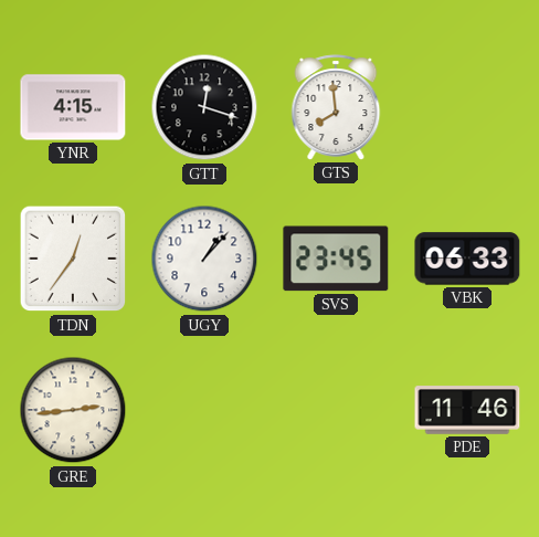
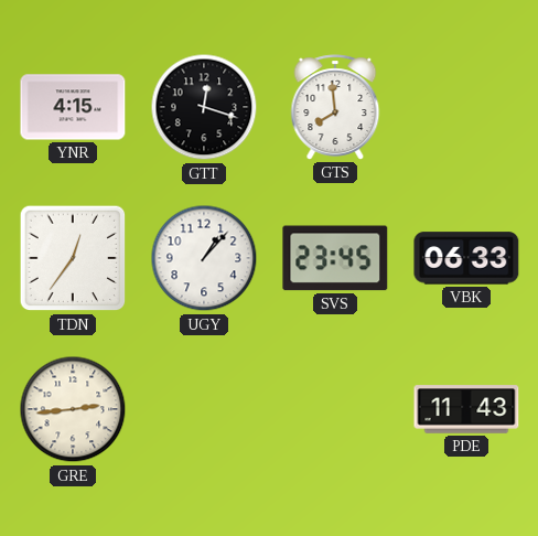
PDE: 11:46 -> 11:43 (466, 409)
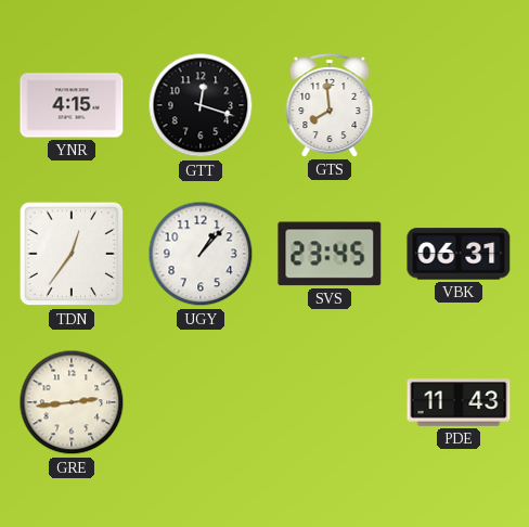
VBK: 06:33 -> 06:31 (459, 254)
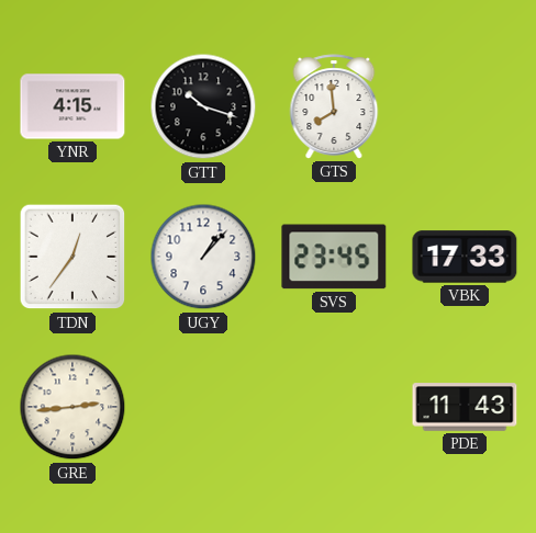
GTT: 12:18 -> 10:18 (203, 106)
VBK: 06:31 -> 17:33 (465, 257)
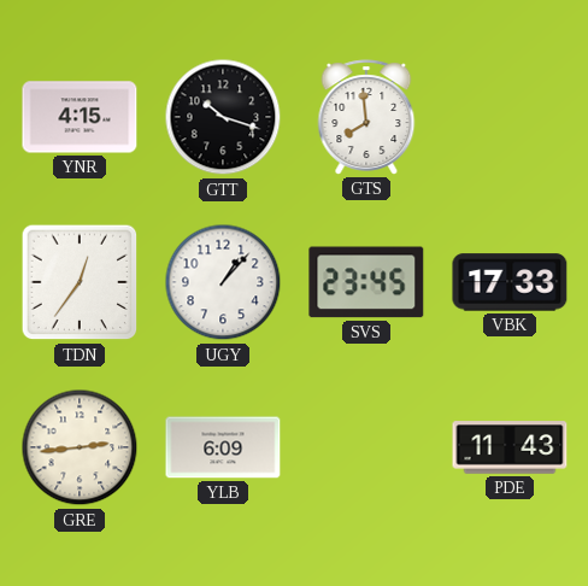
YLB: none -> 6:09 (223, 447)
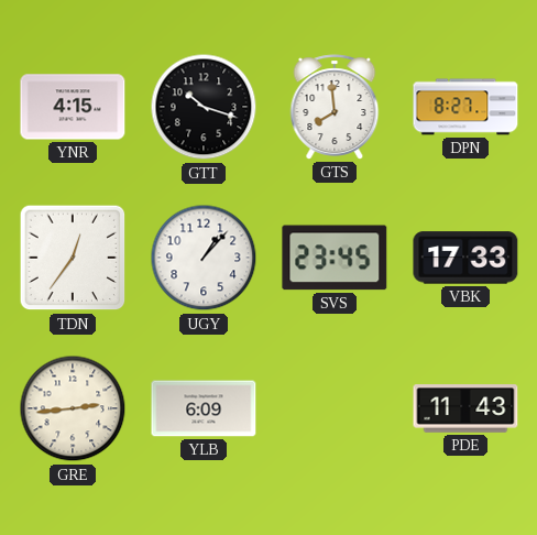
DPN: none -> 8:27 (465, 107)
